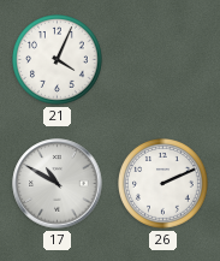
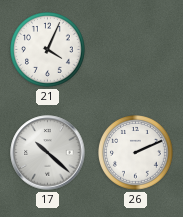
17: 10:50 -> 10:22 (48, 153)
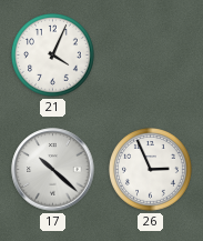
26: 2:11 -> 2:56 (151, 170)
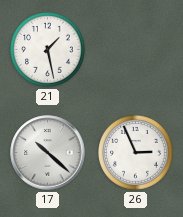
21: 4:04 -> 1:28 (48, 50)
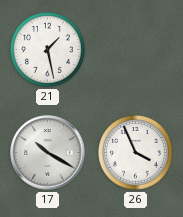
17: 10:22 -> 10:20 (48, 153)
26: 2:56 -> 3:56 (136, 153)
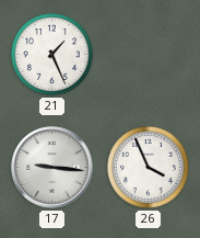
21: 1:28 -> 1:26 (52, 55)
17: 10:20 -> 9:16 (52, 168)
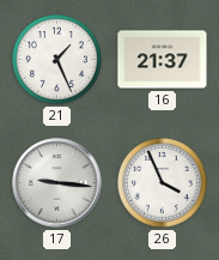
16: none -> 21:37 (163, 60)
